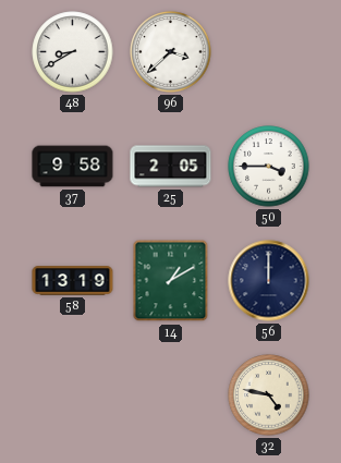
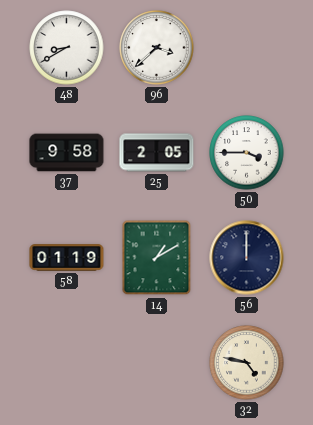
58: 13:19 -> 01:19 (67, 258)
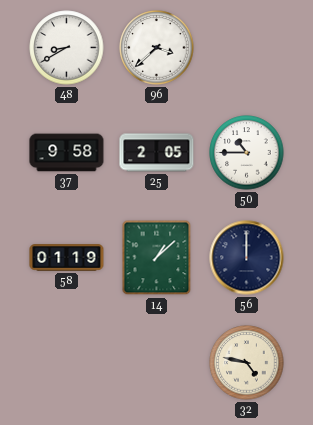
50: 3:45 -> 10:45 (247, 153)
14: 1:10 -> 1:08 (157, 258)
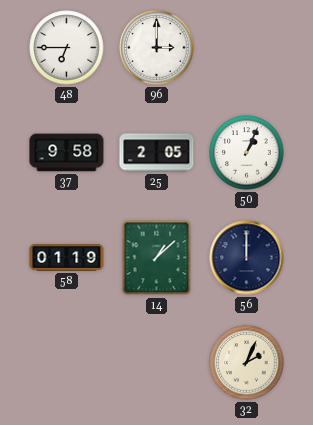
48: 8:40 -> 6:45 (67, 48)
96: 3:38 -> 3:00 (157, 48)
50: 10:45 -> 1:04 (247, 153)
32: 4:47 -> 2:04 (247, 363)
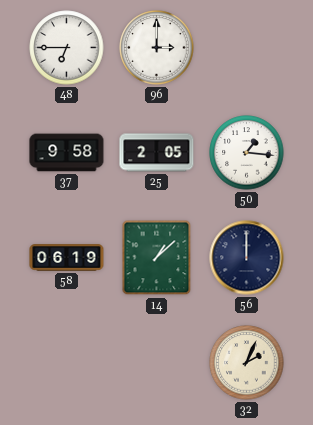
50: 1:04 -> 1:16 (247, 153)
58: 01:19 -> 06:19 (67, 258)
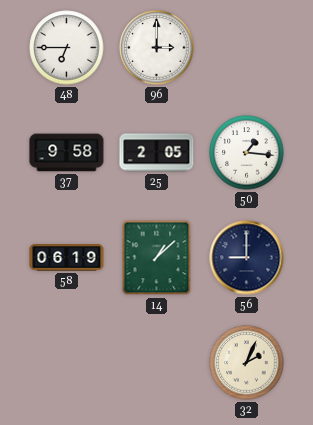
56: 12:00 -> 9:00 (247, 258)
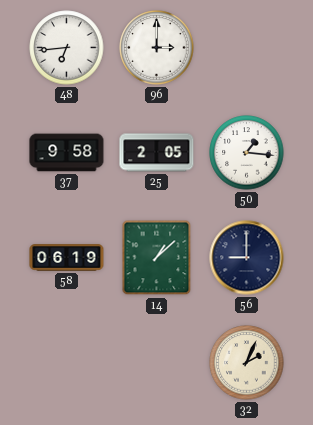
48: 6:45 -> 6:44 (67, 48)
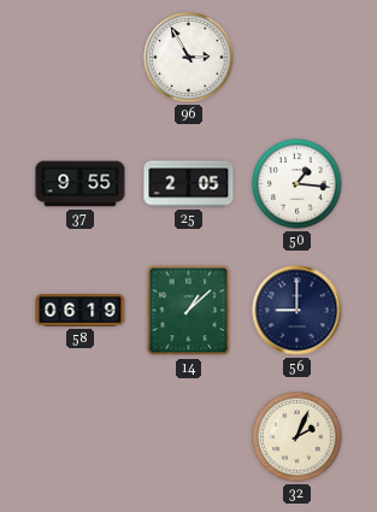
48: 6:44 -> none (67, 48)
96: 3:00 -> 2:55 (189, 58)
37: 9:58 -> 9:55 (81, 184)
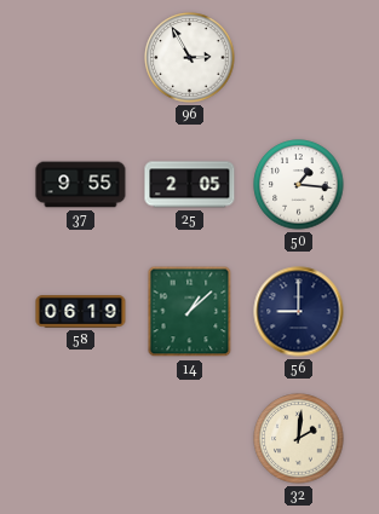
32: 2:04 -> 2:01 (299, 439)
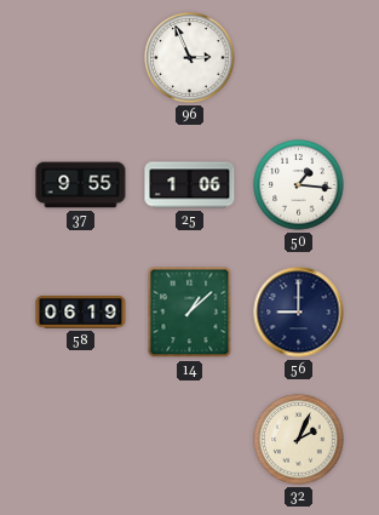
96: 2:55 -> 2:56 (190, 58)
25: 2:05 -> 1:06 (190, 185)
32: 2:01 -> 2:04 (299, 440)
